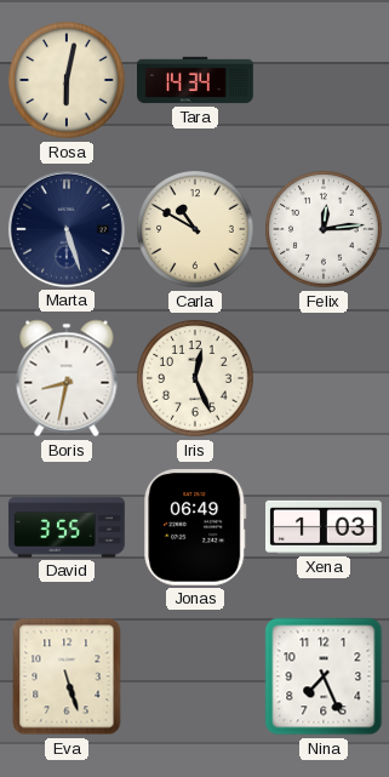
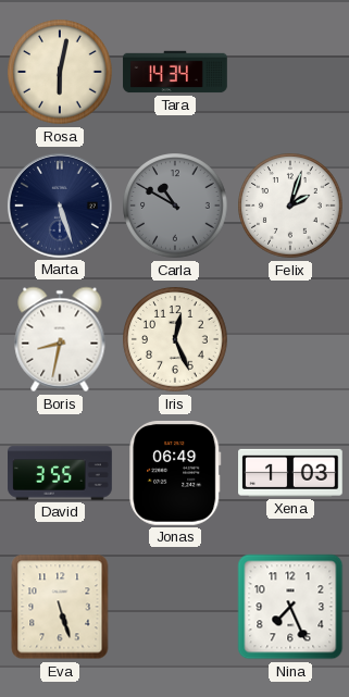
Carla dial: cream -> grey (175, 206)
Felix: 12:14 -> 2:03 (290, 206)
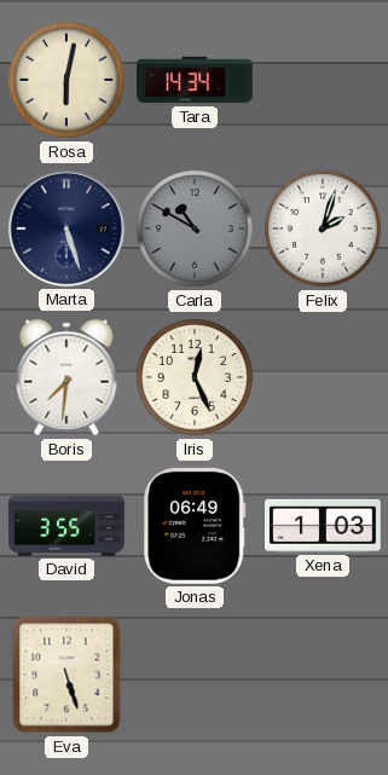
Boris: 8:32 -> 7:31 (66, 377)
Nina: 7:26 -> none (290, 607)
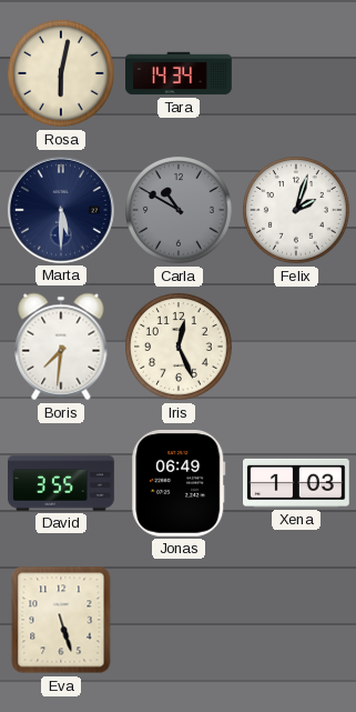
Marta: 5:27 -> 5:30 (61, 210)
